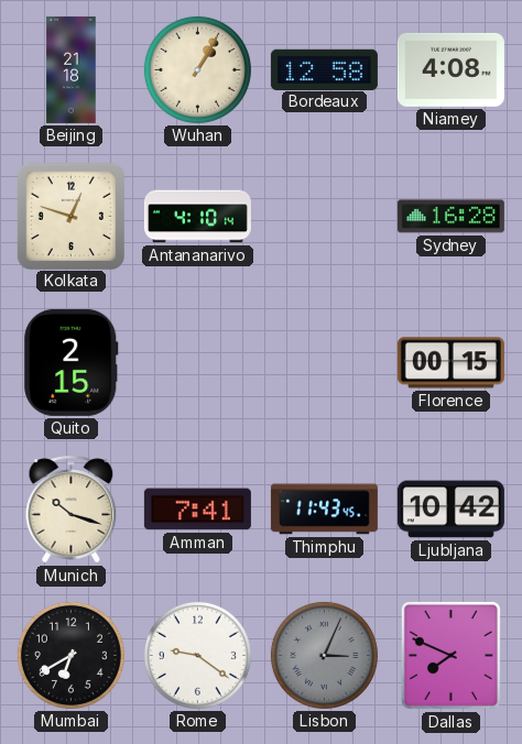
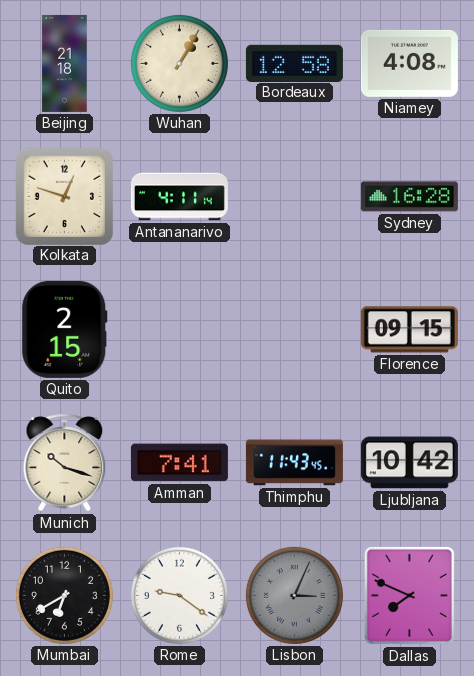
Antananarivo: 4:10 -> 4:11 (179, 197)
Florence: 00:15 -> 09:15 (409, 330)
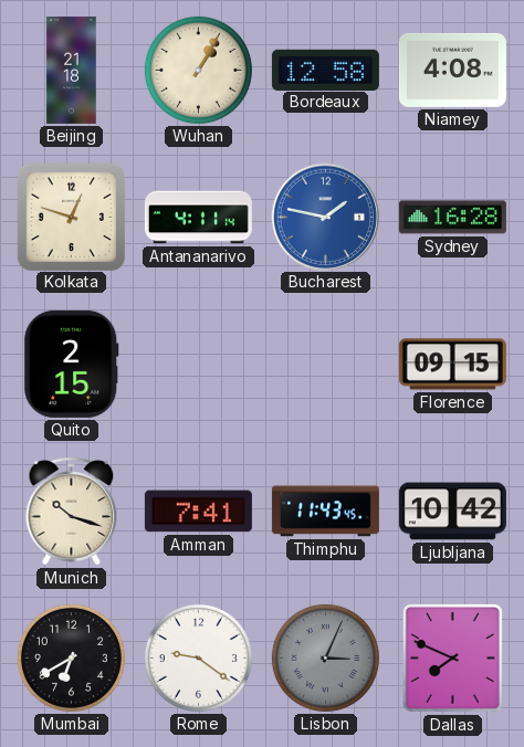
Bucharest: none -> 1:47 (325, 217)
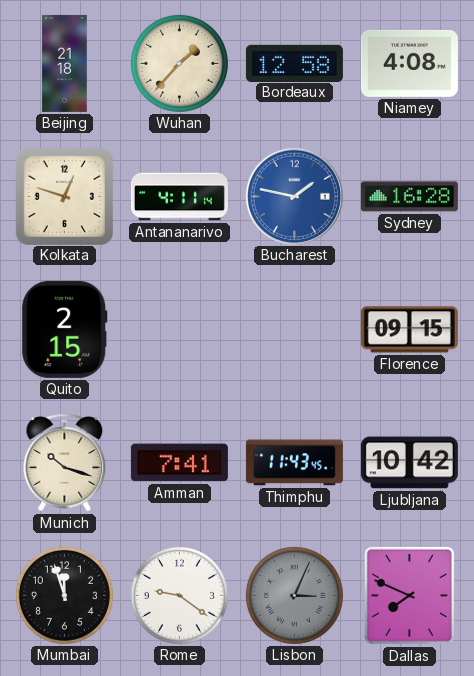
Wuhan: 1:05 -> 1:37 (179, 63)
Mumbai: 6:40 -> 11:57 (64, 595)
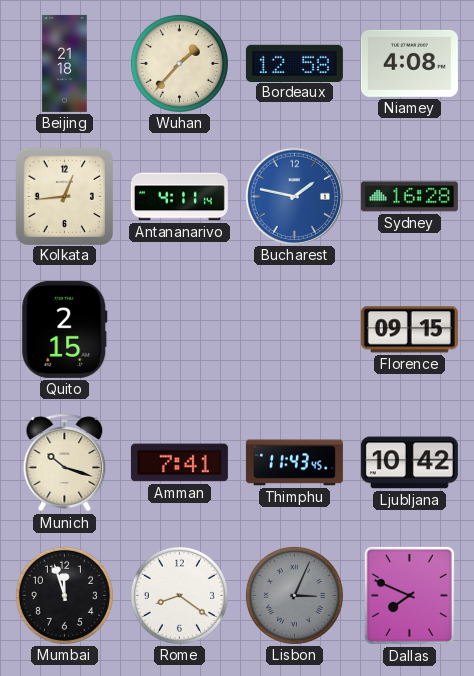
Kolkata: 12:48 -> 12:44 (64, 196)
Rome: 9:21 -> 8:21 (179, 595)
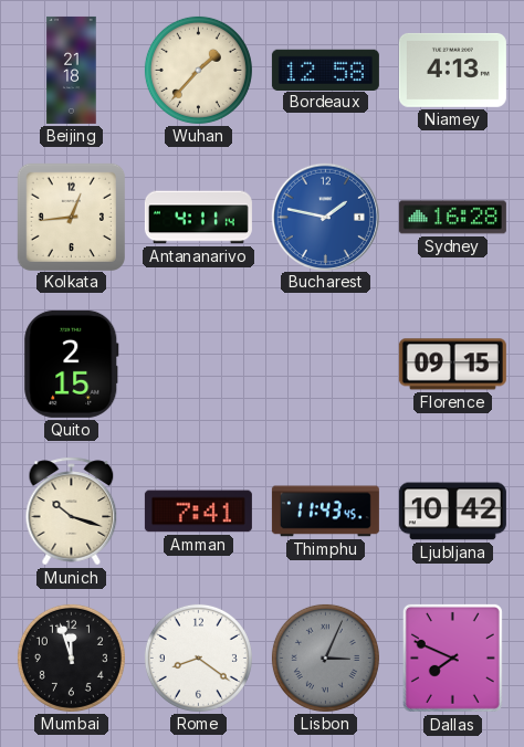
Niamey: 4:08 -> 4:13 (452, 70)
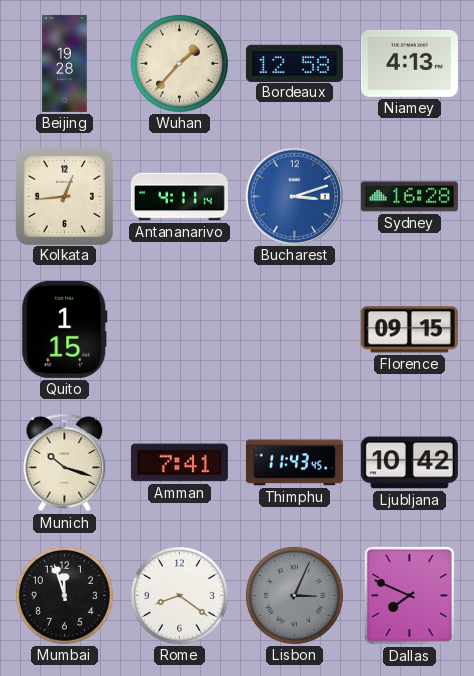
Beijing: 21:18 -> 19:28 (65, 63)
Bucharest: 1:47 -> 3:12 (294, 196)
Quito: 2:15 -> 1:15 (65, 329)
